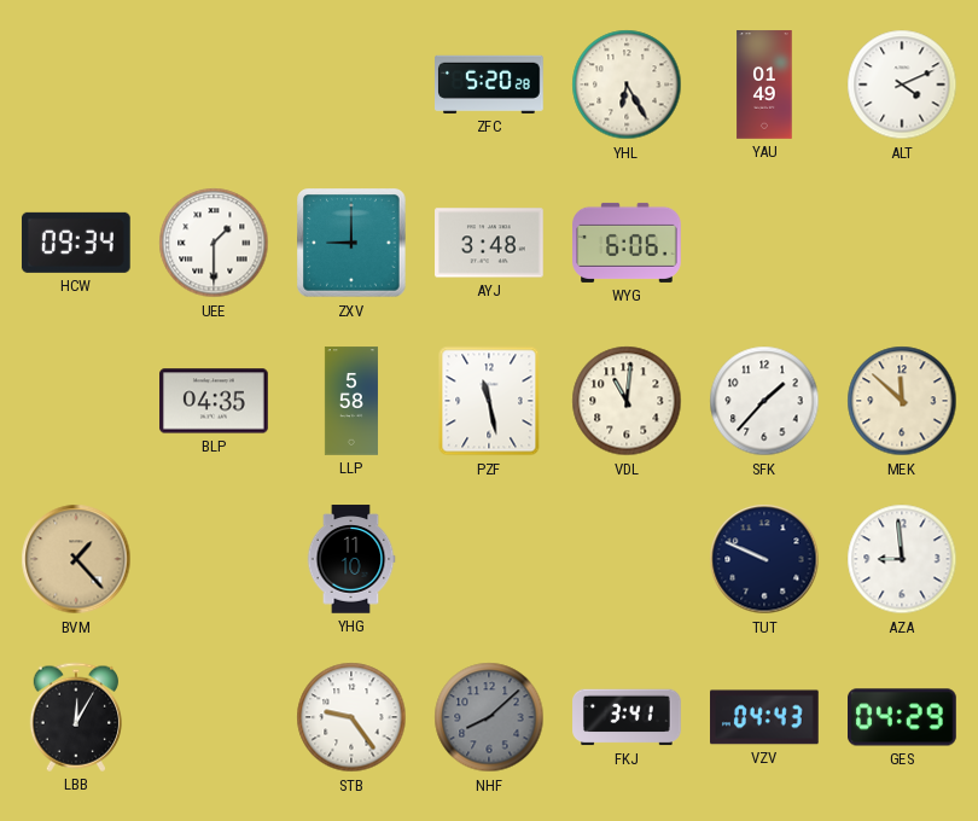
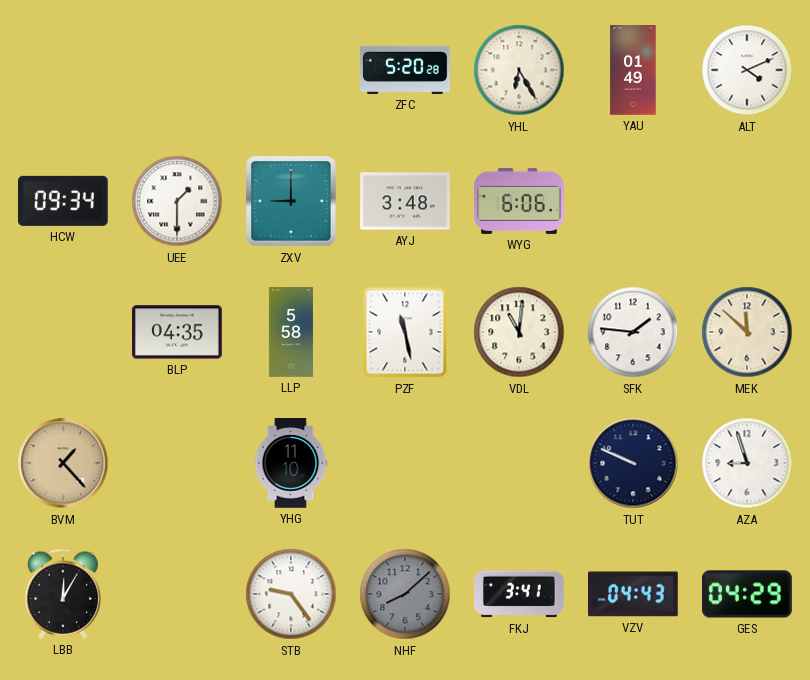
SFK: 1:37 -> 1:46 (633, 332)
AZA: 8:59 -> 8:57 (747, 463)
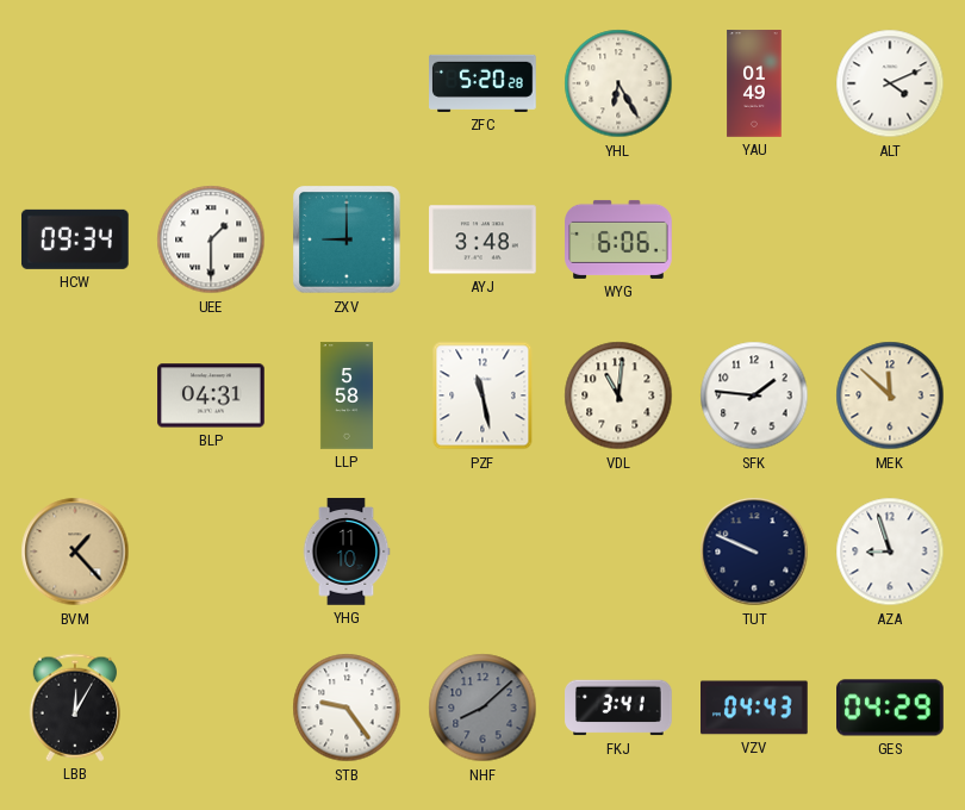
BLP: 04:35 -> 04:31 (211, 395)
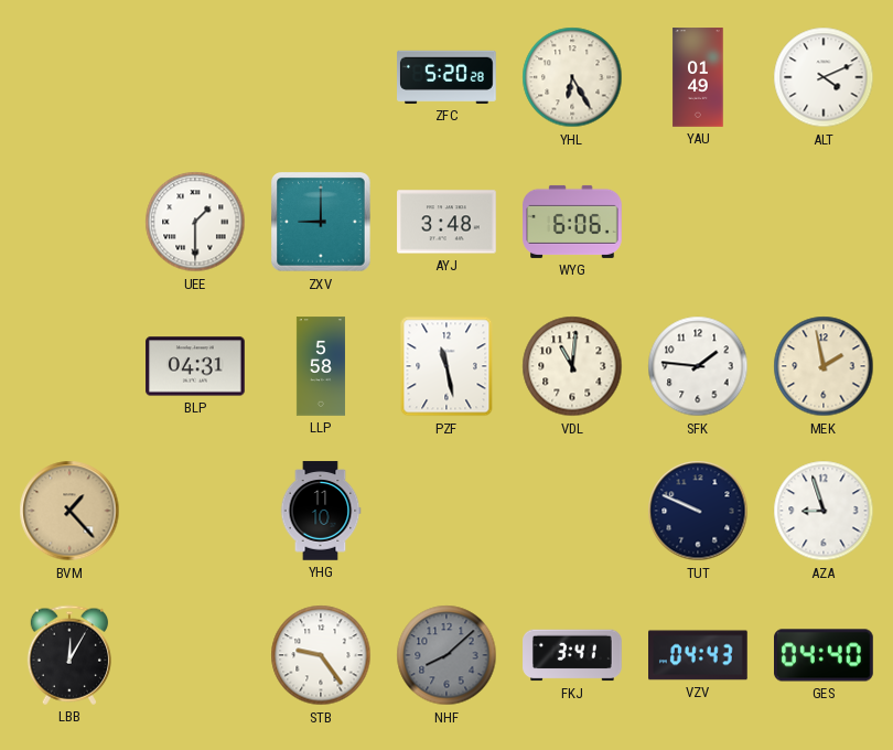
HCW: 09:34 -> none (75, 239)
MEK: 11:52 -> 1:58 (824, 366)
GES: 04:29 -> 04:40 (824, 655)
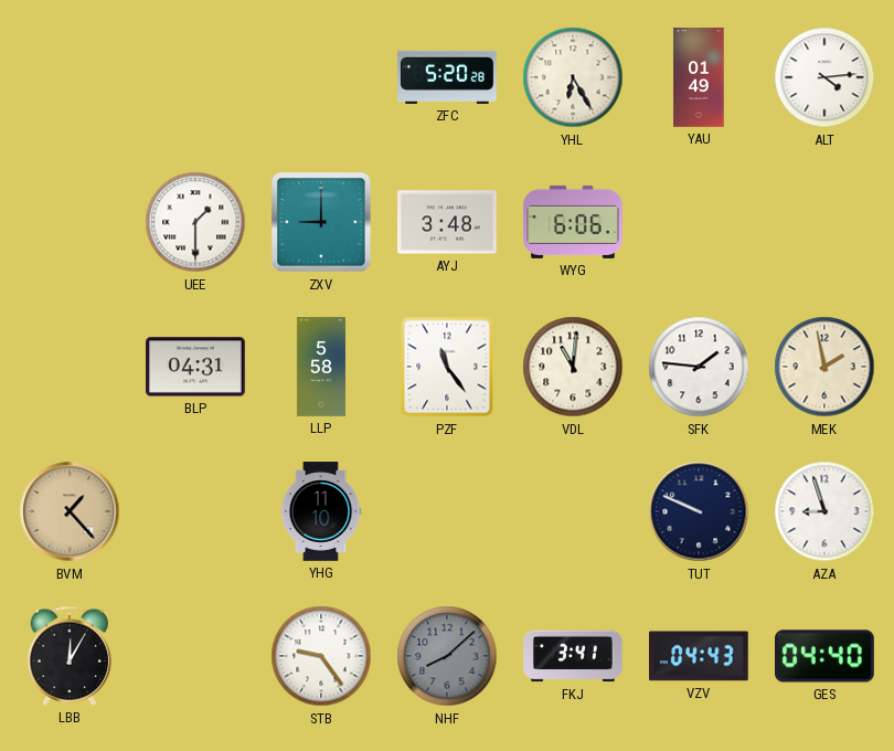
ALT: 4:11 -> 4:14 (824, 77)
PZF: 11:28 -> 11:24 (447, 367)
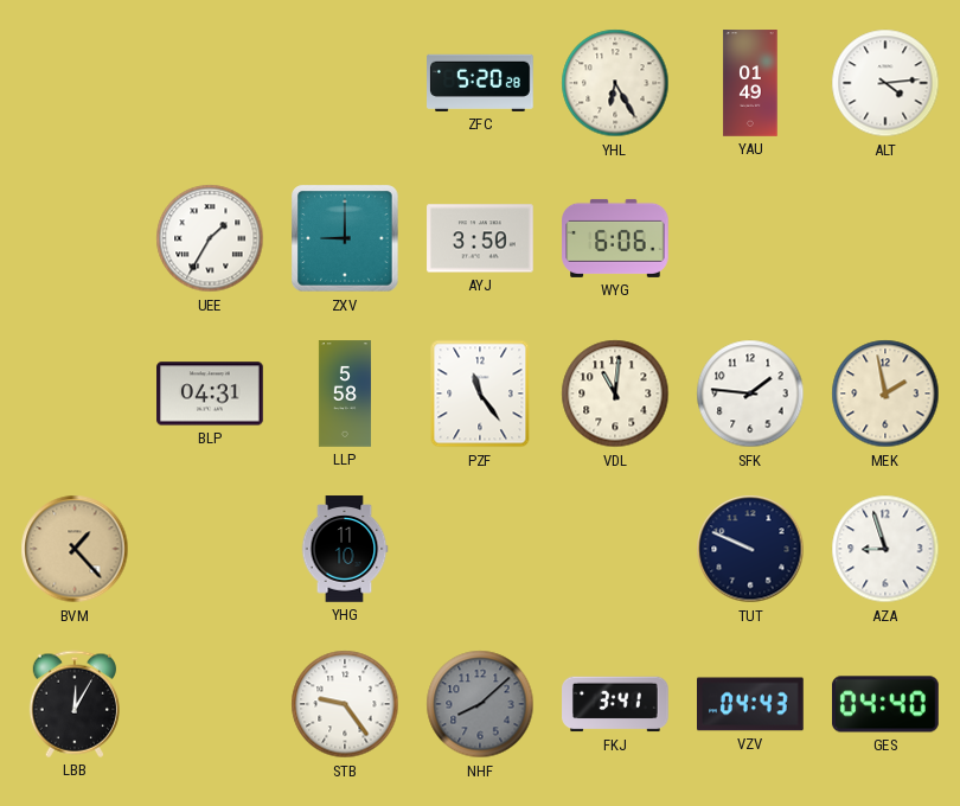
UEE: 1:30 -> 1:35 (210, 238)
AYJ: 3:48 -> 3:50 (480, 238)
